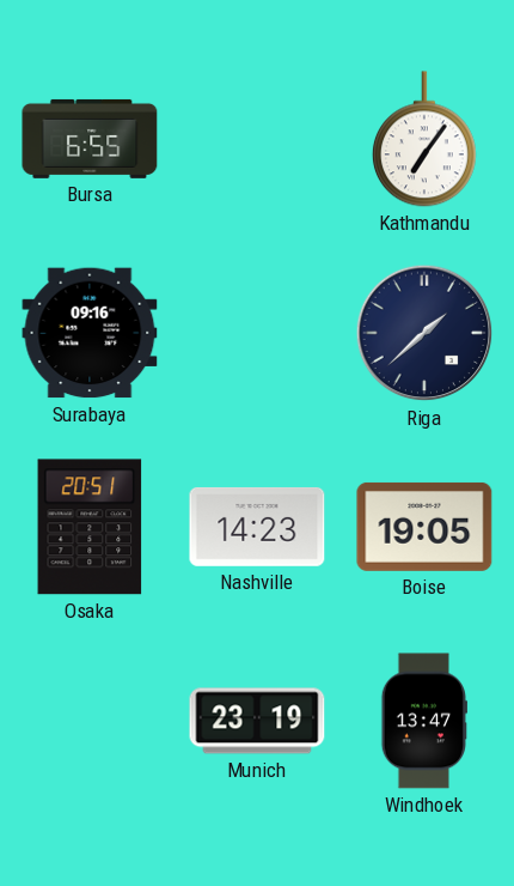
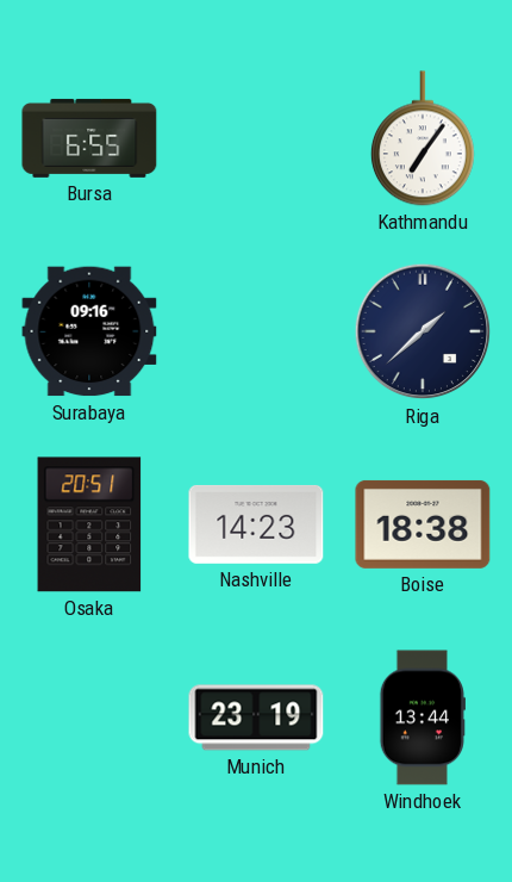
Boise: 19:05 -> 18:38 (423, 524)
Windhoek: 13:47 -> 13:44 (422, 718)
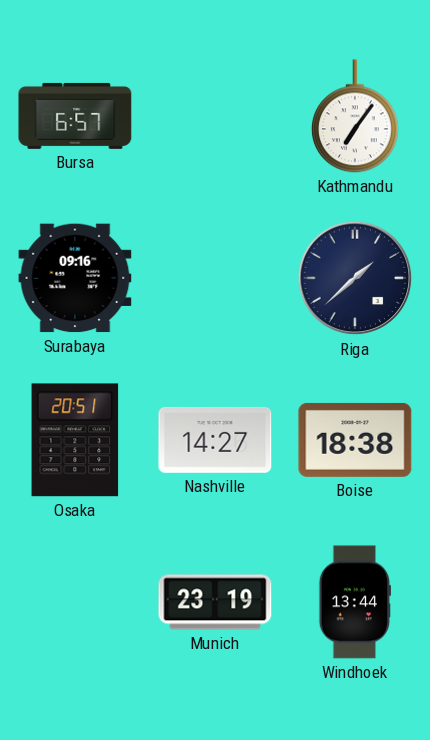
Bursa: 6:55 -> 6:57 (75, 116)
Nashville: 14:23 -> 14:27 (215, 440)
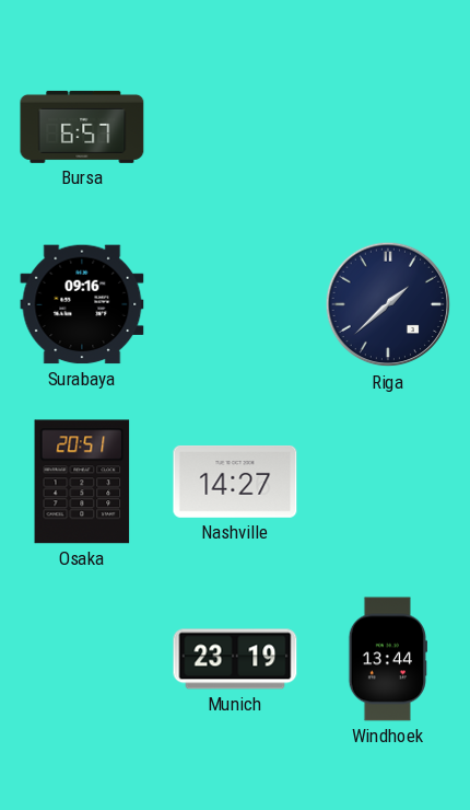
Kathmandu: 7:06 -> none (355, 116)
Boise: 18:38 -> none (355, 440)
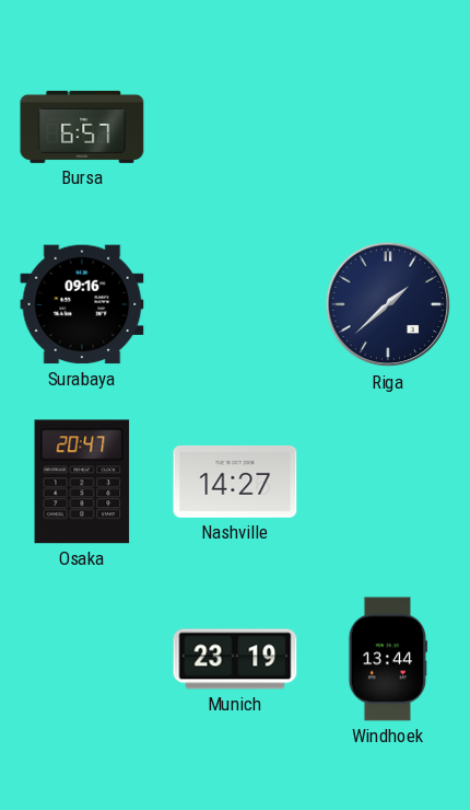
Osaka: 20:51 -> 20:47 (82, 482)
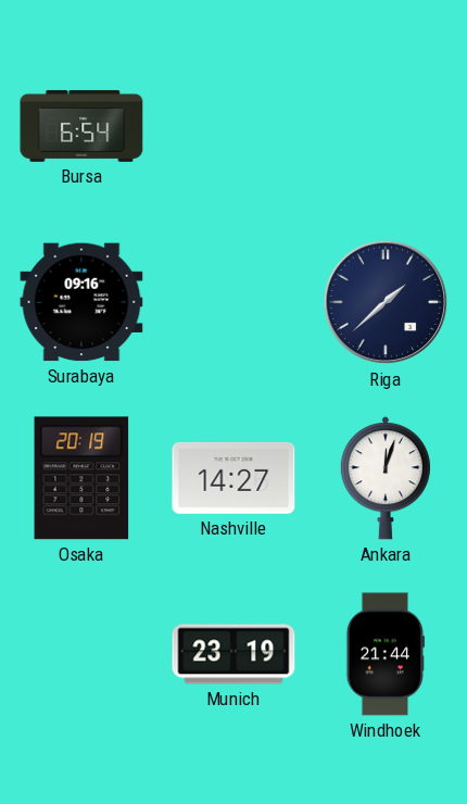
Bursa: 6:57 -> 6:54 (81, 126)
Osaka: 20:47 -> 20:19 (81, 478)
Ankara: none -> 12:03 (386, 478)
Windhoek: 13:44 -> 21:44 (384, 654)
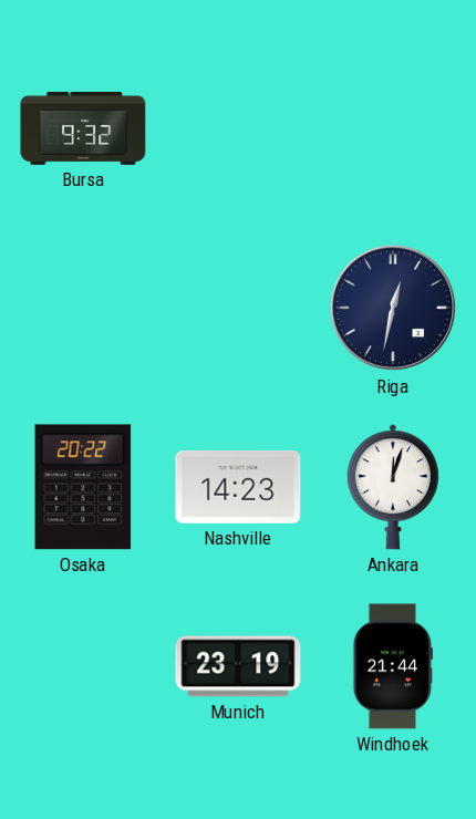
Bursa: 6:54 -> 9:32 (83, 128)
Surabaya: 09:16 -> none (81, 302)
Riga: 1:38 -> 12:32 (393, 308)
Osaka: 20:19 -> 20:22 (83, 487)
Nashville: 14:27 -> 14:23 (238, 487)
